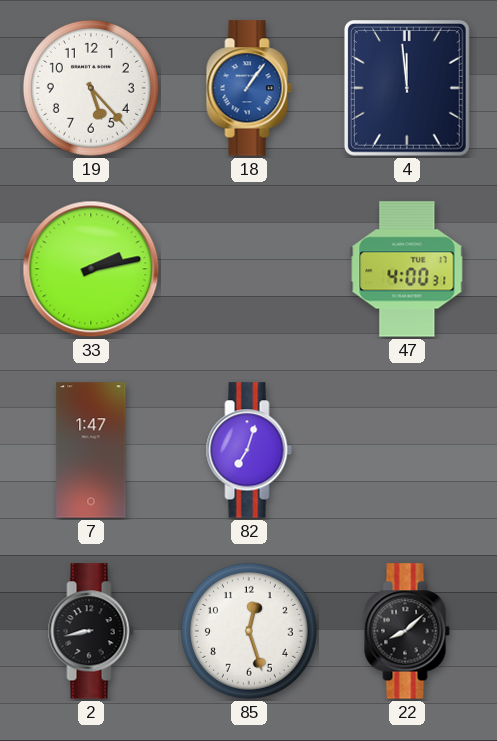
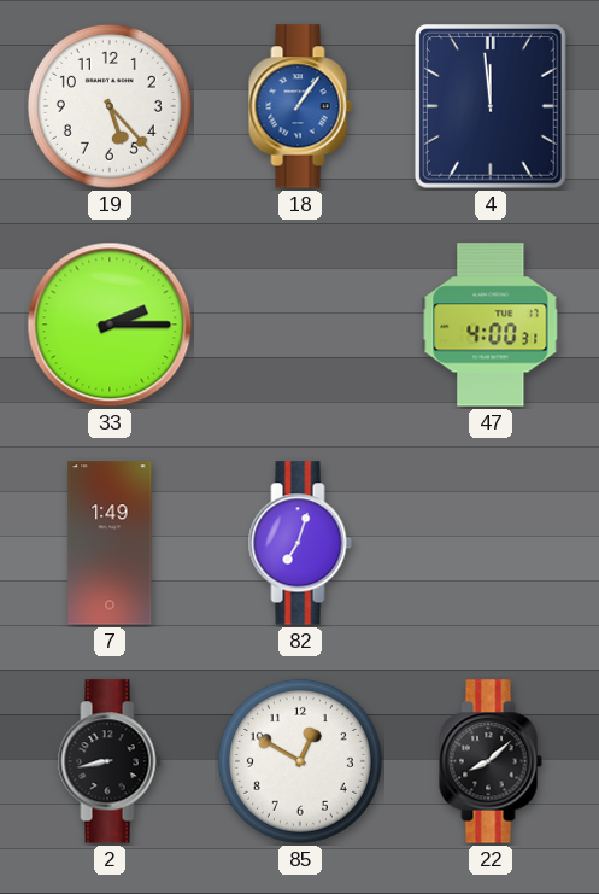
33: 2:13 -> 2:15 (110, 325)
7: 1:47 -> 1:49 (110, 543)
85: 12:27 -> 12:50 (300, 761)
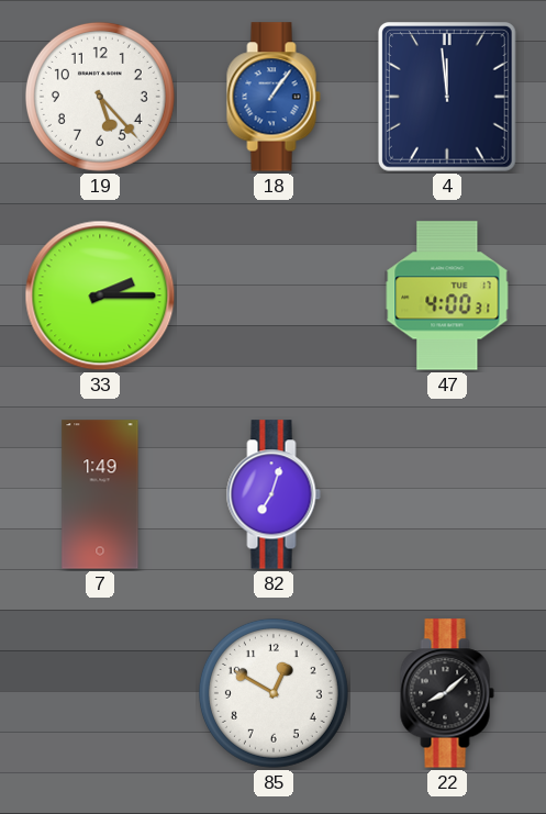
2: 8:43 -> none (110, 761)
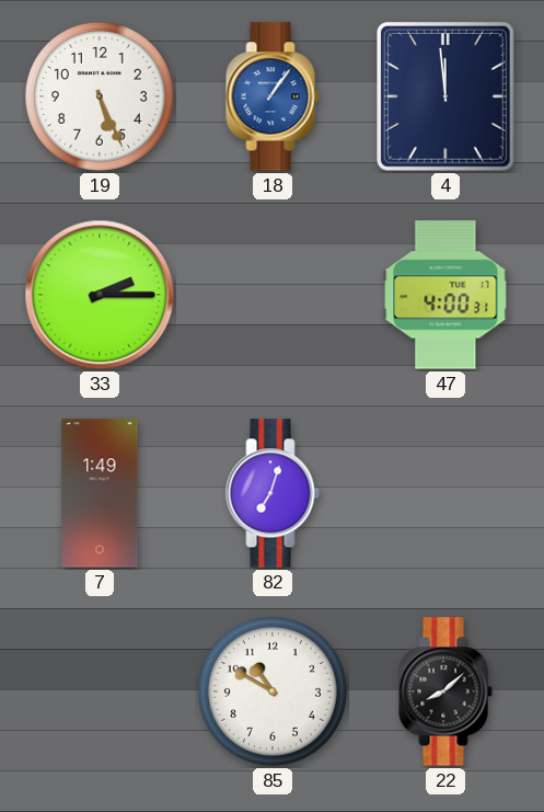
19: 5:23 -> 5:26 (100, 96)
85: 12:50 -> 10:50 (273, 691)
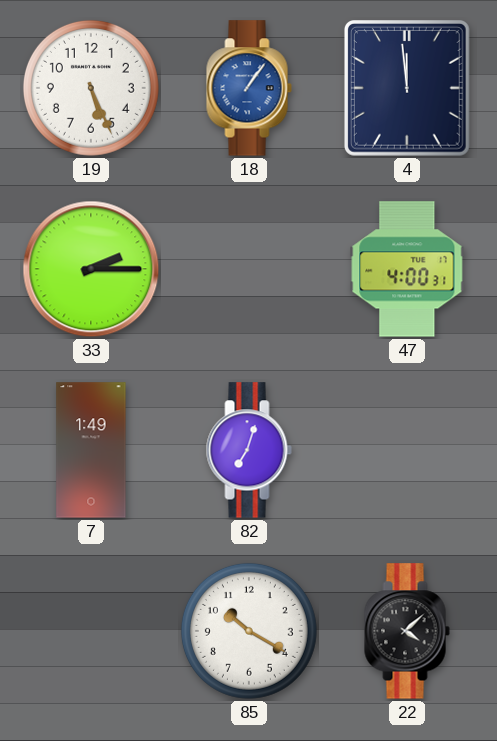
85: 10:50 -> 10:20 (249, 631)
22: 8:08 -> 4:08 (407, 631)
